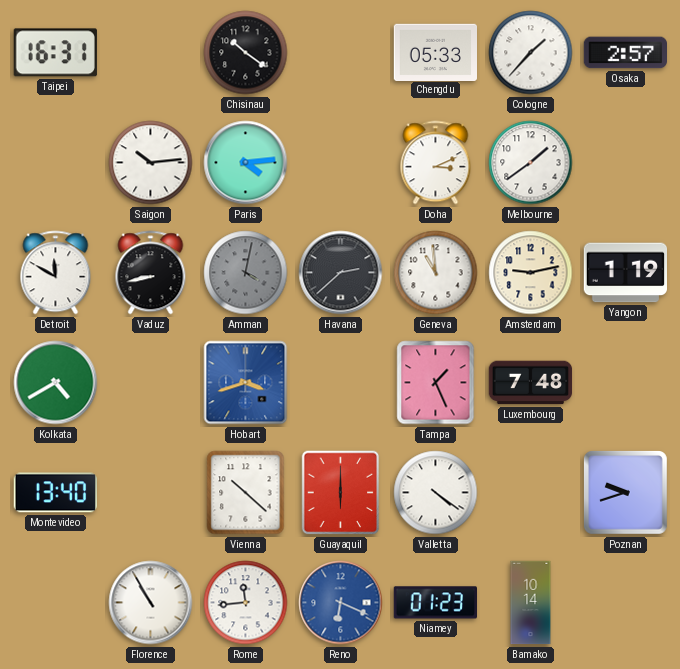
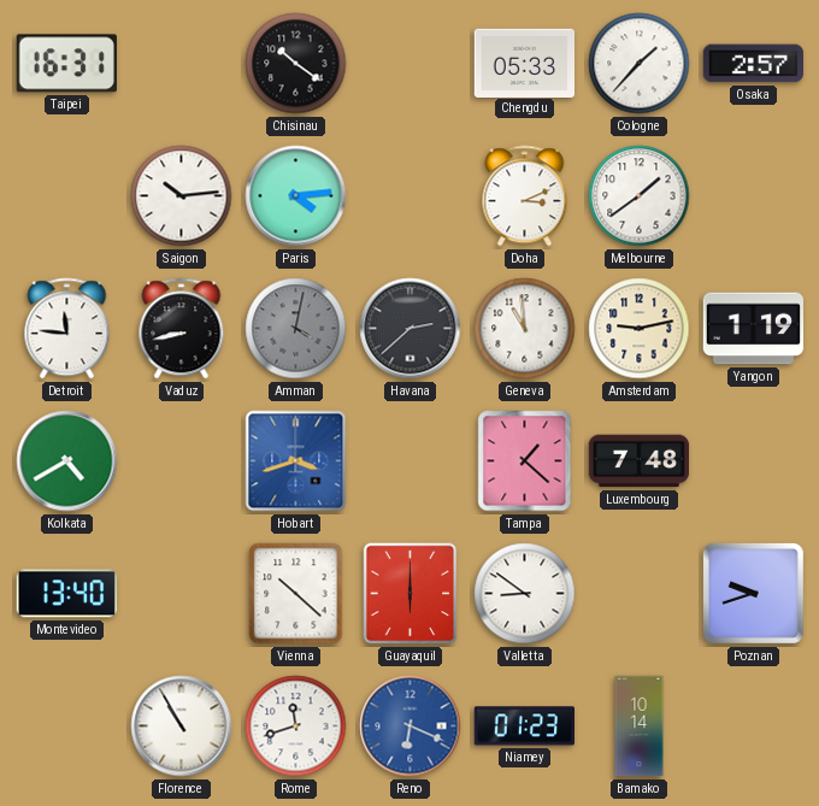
Detroit: 11:50 -> 11:46 (67, 329)
Tampa: 1:26 -> 1:22 (525, 461)
Valletta: 4:21 -> 8:51 (525, 594)
Rome: 11:44 -> 11:42 (296, 726)
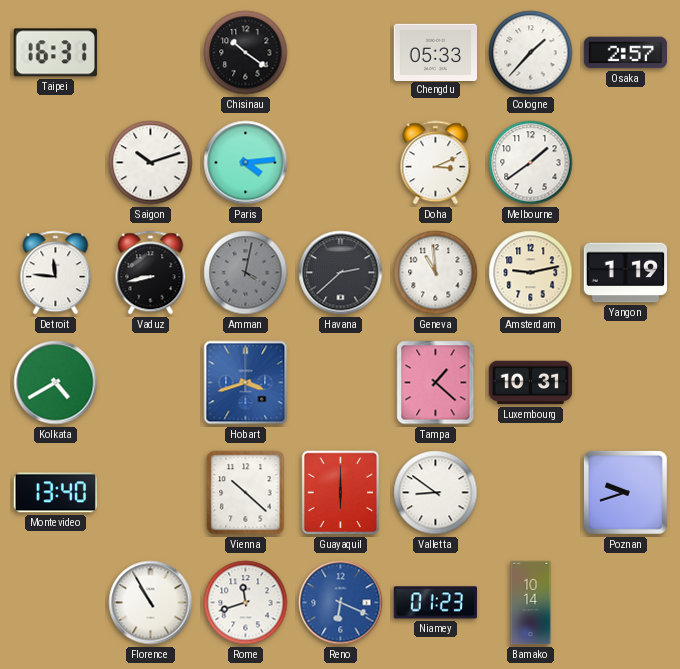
Saigon: 10:14 -> 10:12 (151, 163)
Luxembourg: 7:48 -> 10:31 (531, 383)
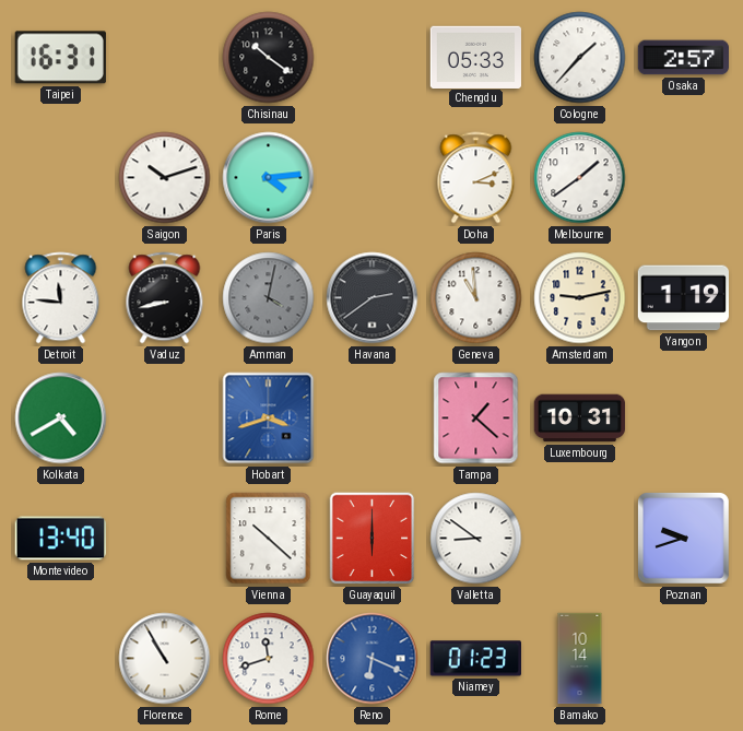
Havana: 2:38 -> 2:39 (373, 298)
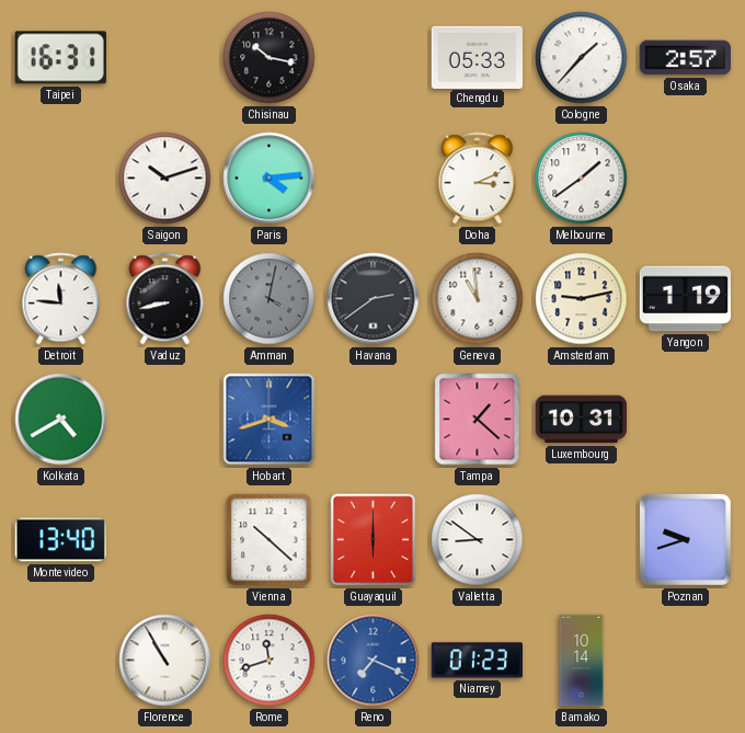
Chisinau: 10:21 -> 10:17 (270, 58)
Reno: 6:19 -> 7:19 (374, 661)
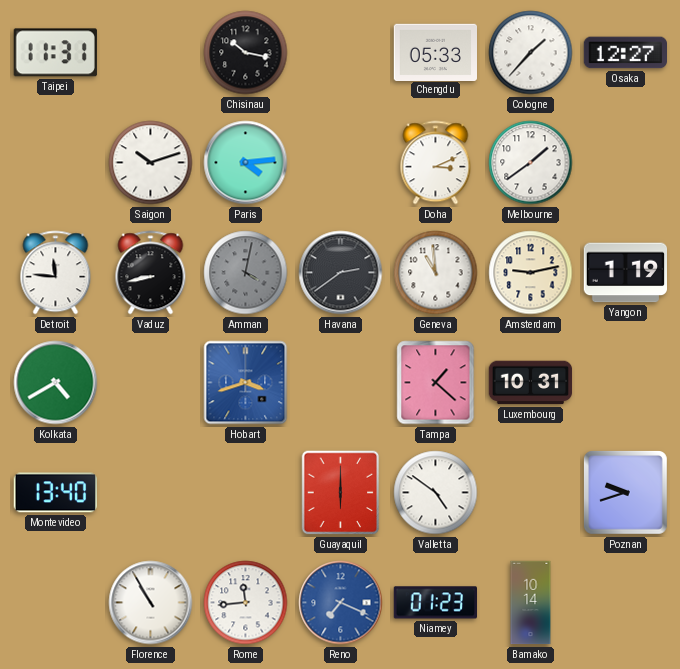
Taipei: 16:31 -> 11:31 (55, 53)
Osaka: 2:57 -> 12:27 (626, 53)
Vienna: 10:22 -> none (270, 540)
Valletta: 8:51 -> 4:51 (436, 493)
Rome: 11:42 -> 11:44 (246, 603)
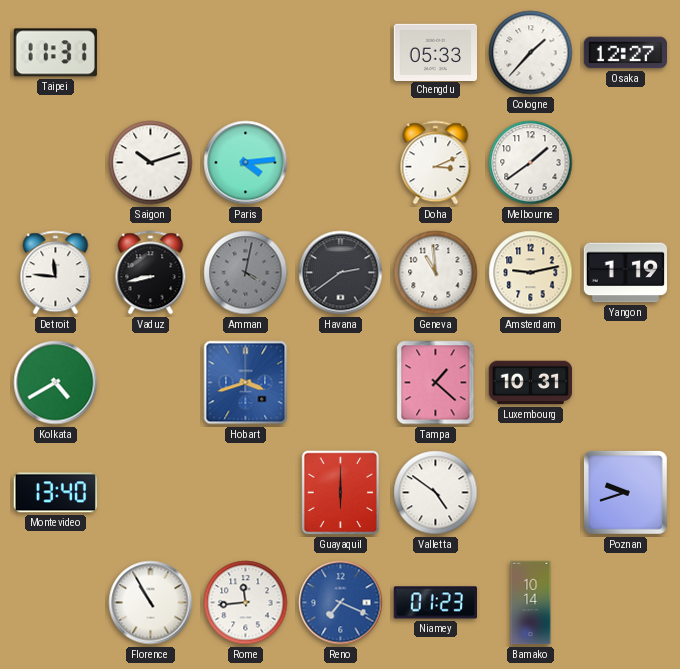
Chisinau: 10:17 -> none (246, 53)
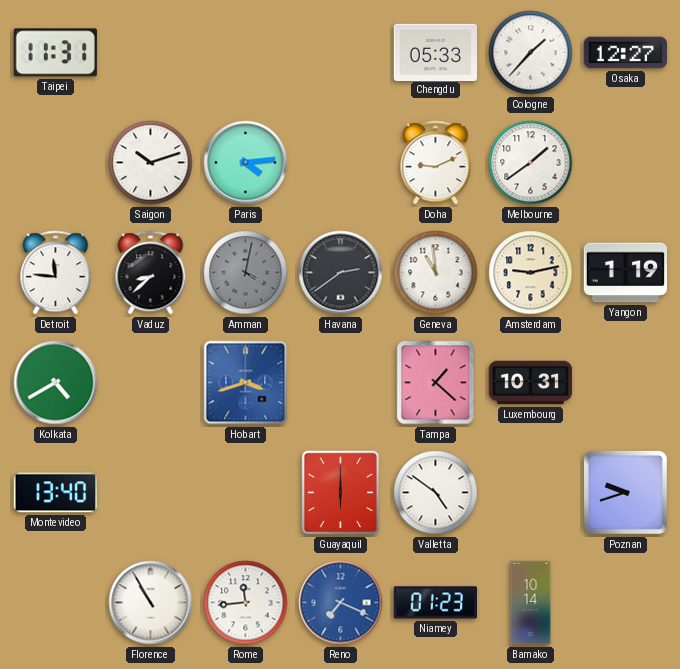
Doha: 3:11 -> 9:11 (436, 163)
Vaduz: 8:43 -> 8:38 (151, 273)
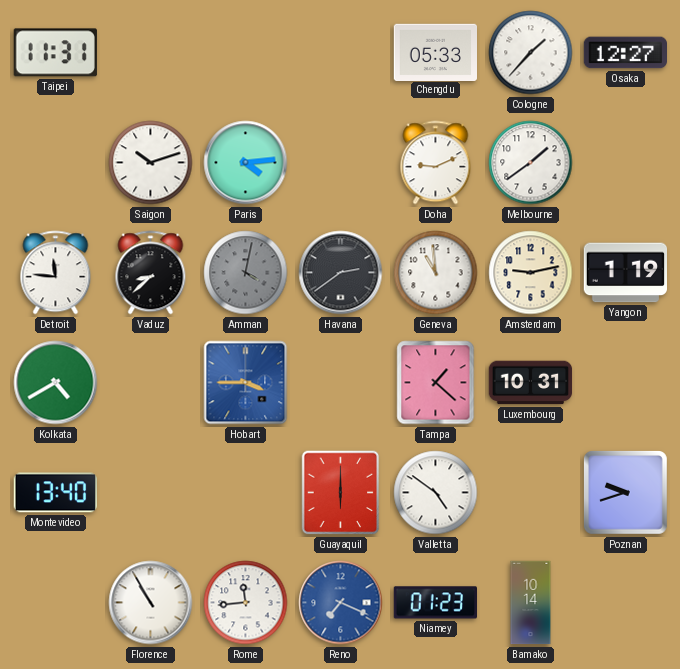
Hobart: 3:42 -> 3:45 (246, 383)
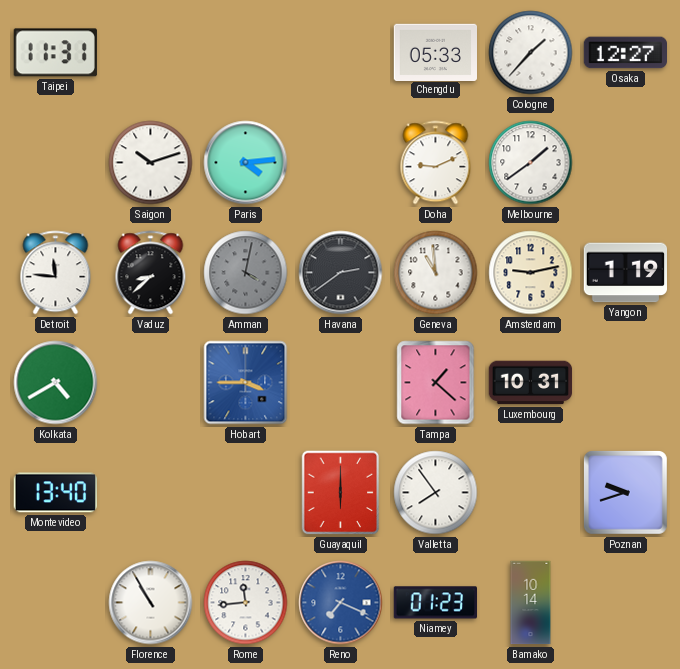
Valletta: 4:51 -> 7:54 (436, 493)
